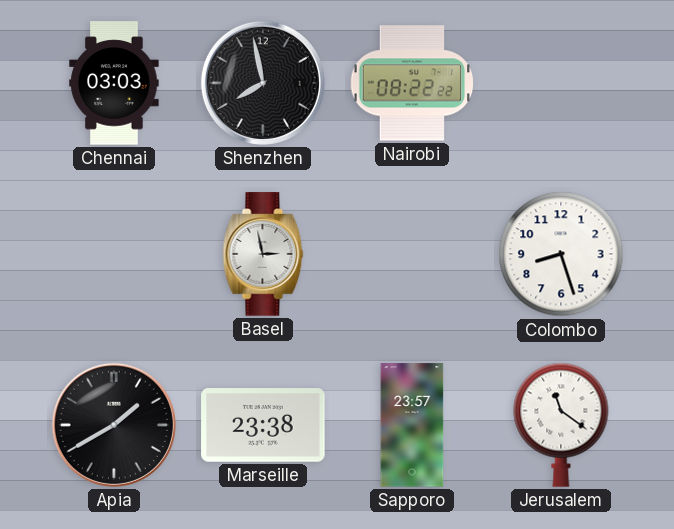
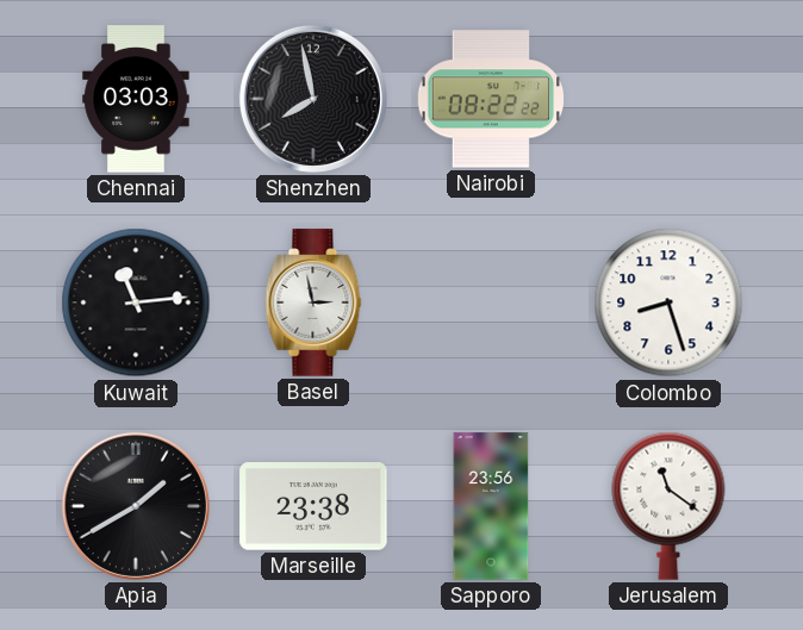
Kuwait: none -> 11:14 (136, 302)
Sapporo: 23:57 -> 23:56 (491, 506)
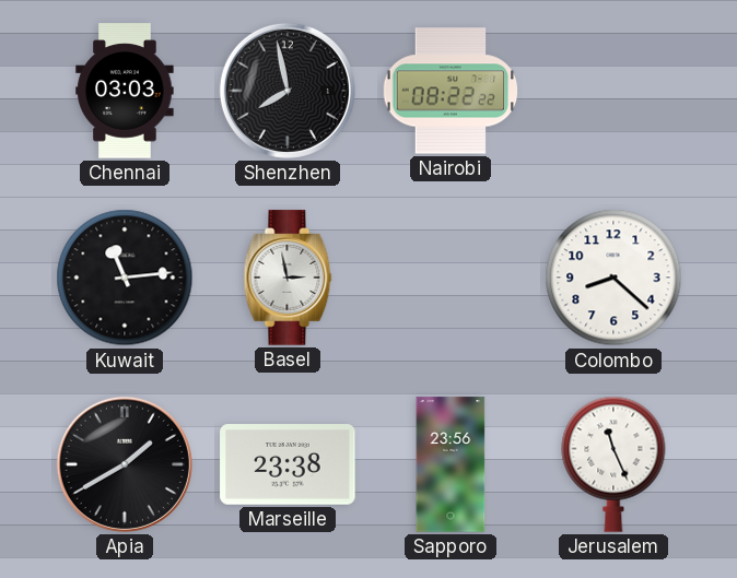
Colombo: 8:27 -> 8:22 (613, 278)
Jerusalem: 11:21 -> 11:26 (613, 464)
